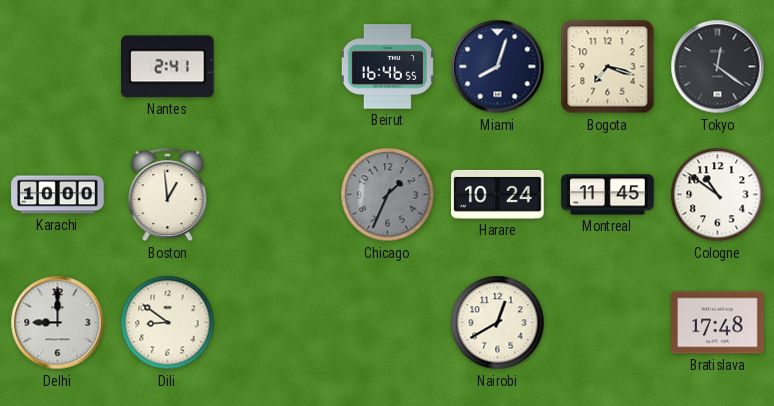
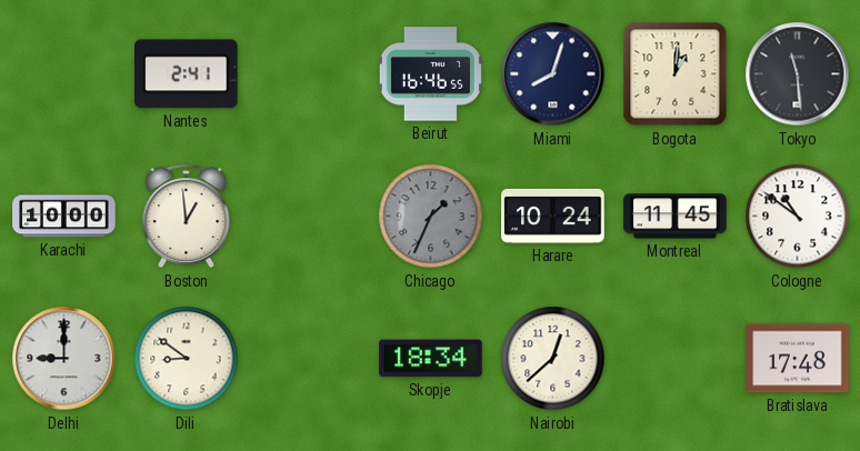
Bogota: 7:18 -> 1:01 (676, 74)
Tokyo: 12:21 -> 11:29 (798, 74)
Skopje: none -> 18:34 (431, 359)
Nairobi: 12:40 -> 12:38 (553, 359)
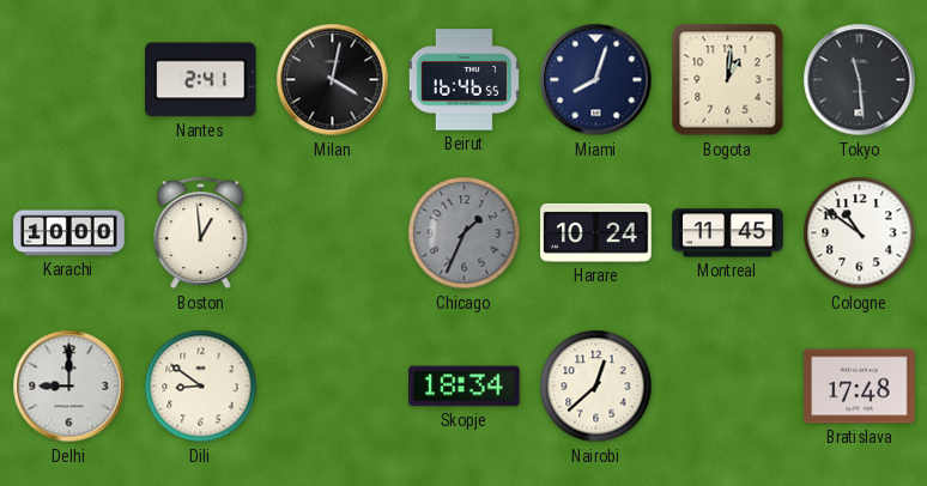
Milan: none -> 4:02 (333, 80)
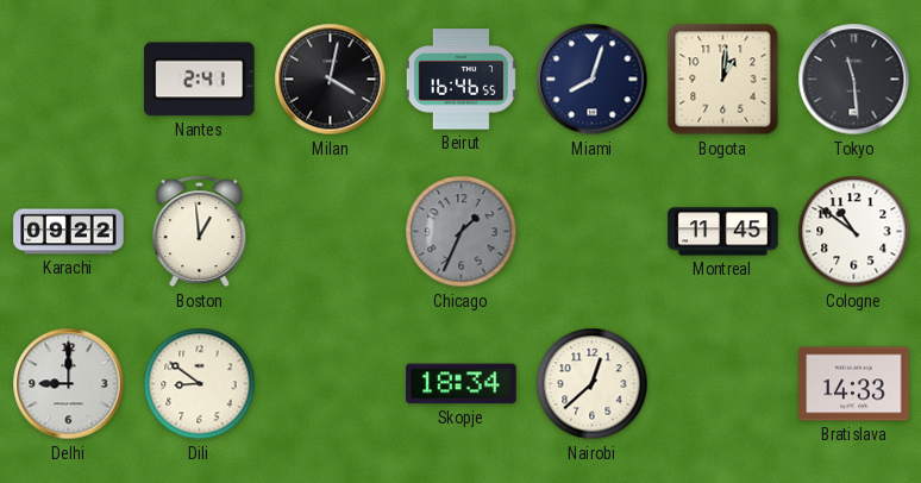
Karachi: 10:00 -> 09:22 (69, 232)
Harare: 10:24 -> none (596, 232)
Bratislava: 17:48 -> 14:33 (854, 384)
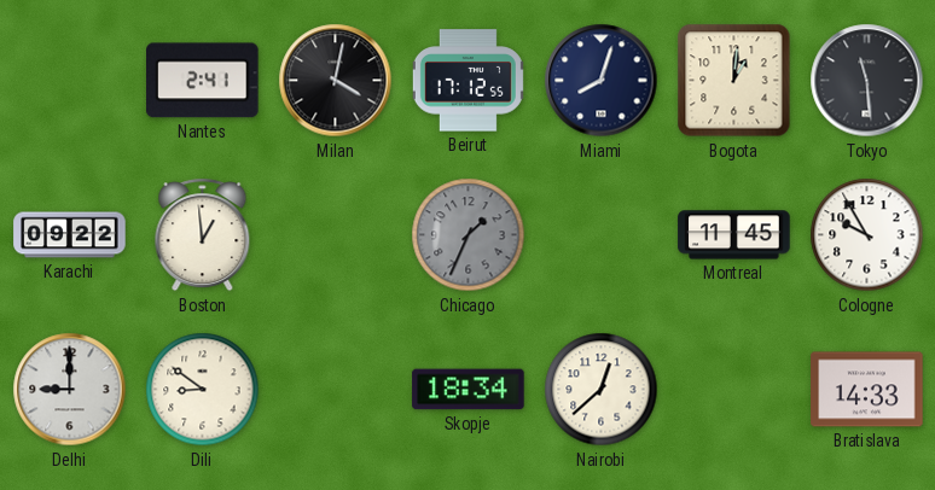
Beirut: 16:46 -> 17:12 (467, 81)
Cologne: 10:51 -> 9:55 (867, 235)
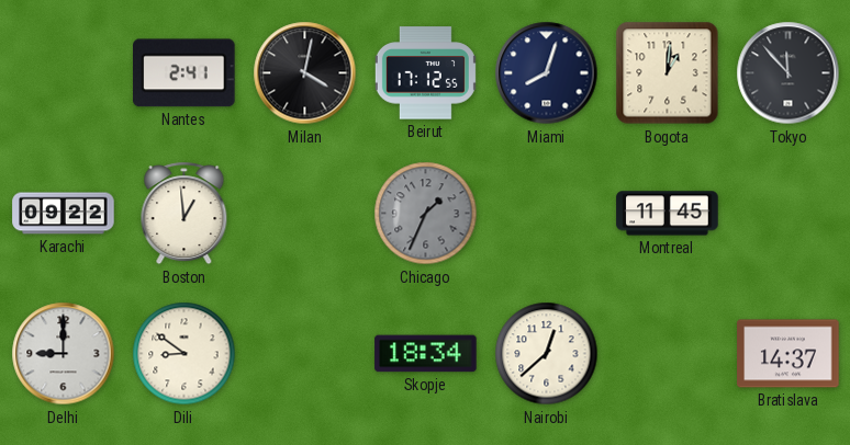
Tokyo: 11:29 -> 11:53 (789, 73)
Cologne: 9:55 -> none (867, 235)
Bratislava: 14:33 -> 14:37 (789, 354)
